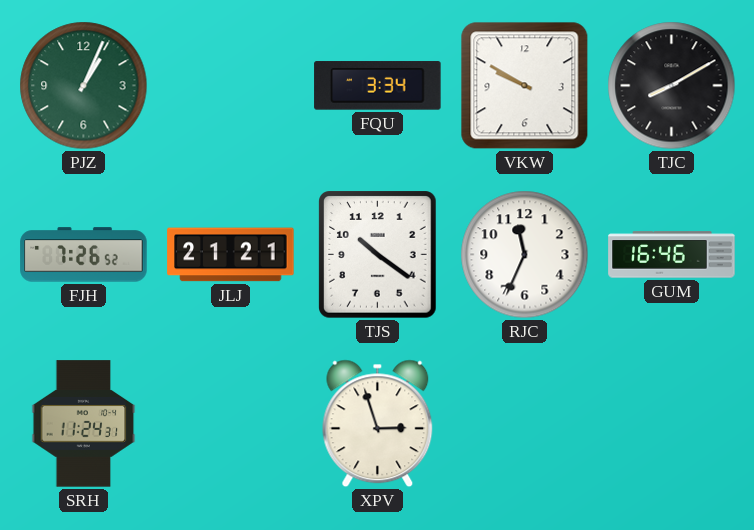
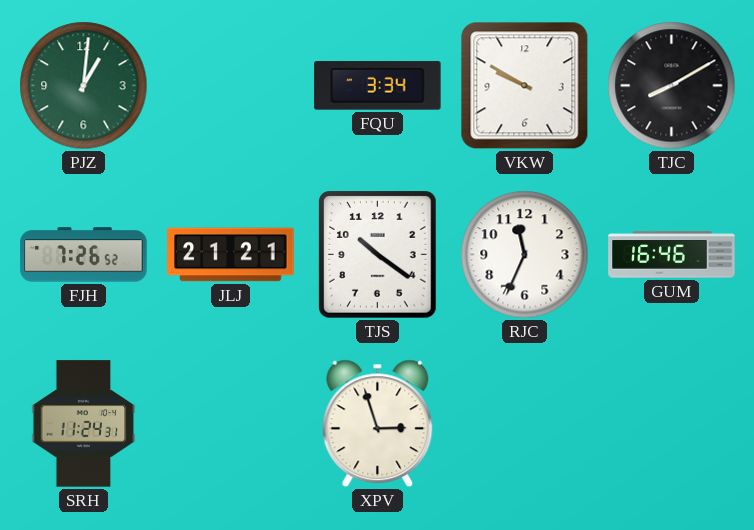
PJZ: 1:04 -> 1:01 (84, 86)
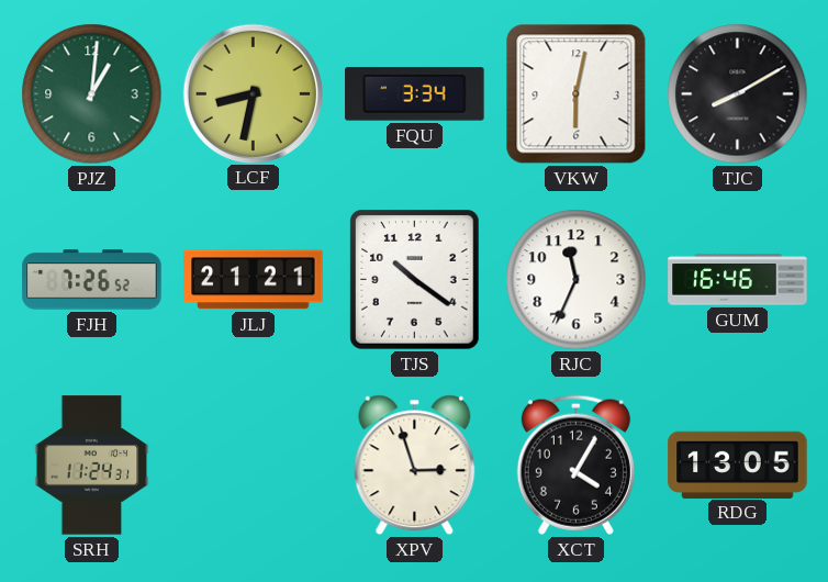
LCF: none -> 8:32 (253, 93)
VKW: 9:50 -> 6:02 (577, 94)
XCT: none -> 4:05 (575, 465)
RDG: none -> 13:05 (738, 465)
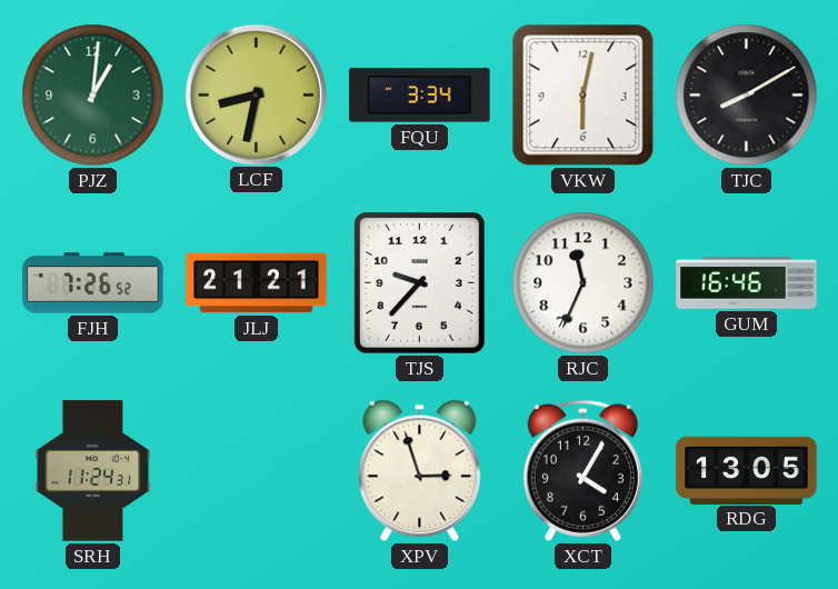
TJS: 10:21 -> 9:37 (420, 283)
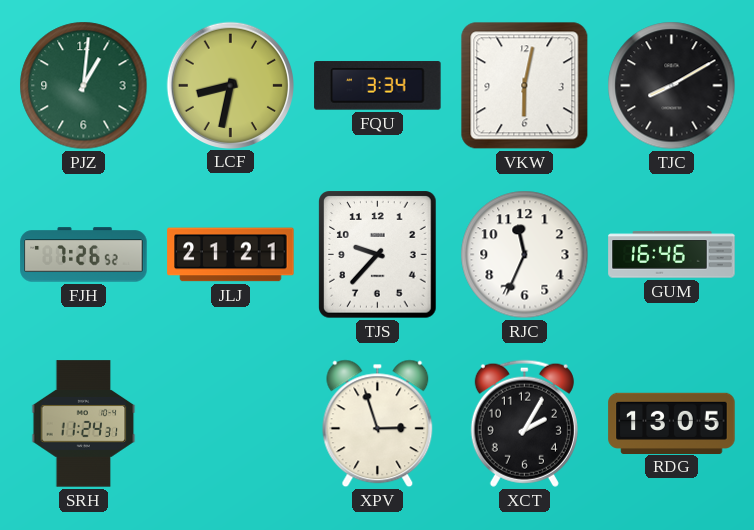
XCT: 4:05 -> 2:05 (524, 423)
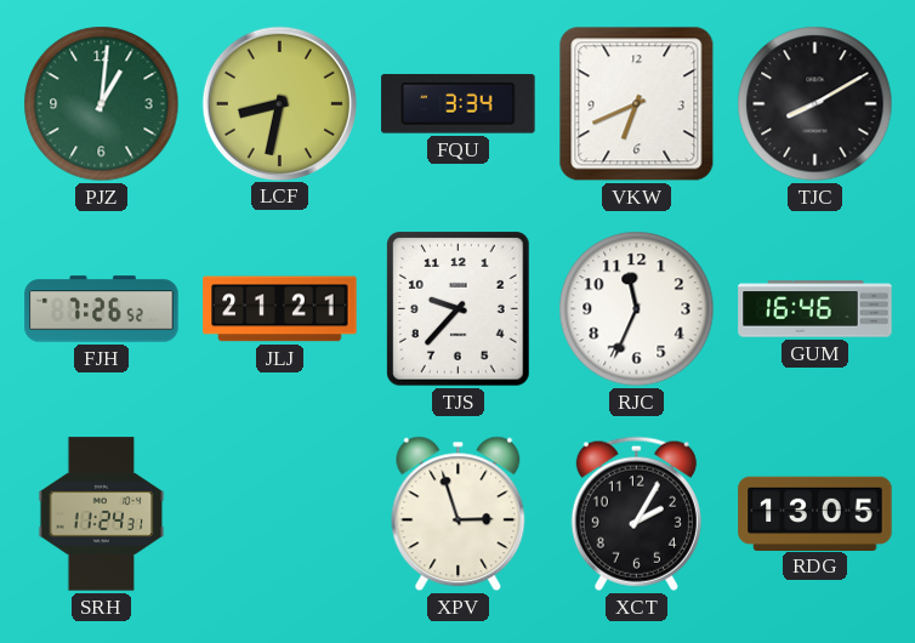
VKW: 6:02 -> 6:41 (637, 104)
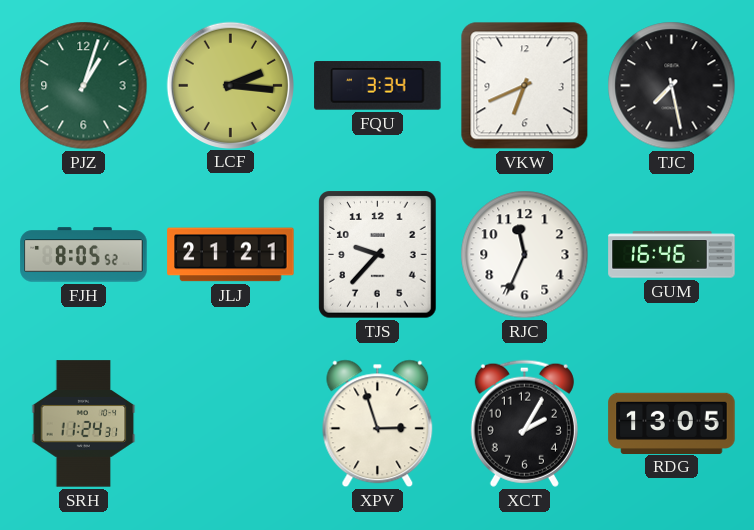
PJZ: 1:01 -> 1:03 (84, 86)
LCF: 8:32 -> 2:16 (230, 85)
TJC: 8:10 -> 7:28 (672, 86)
FJH: 7:26 -> 8:05 (84, 255)
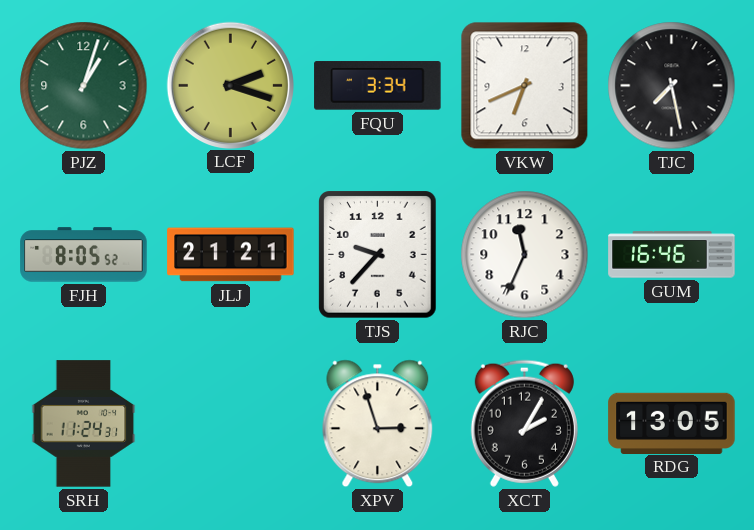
LCF: 2:16 -> 2:18 (230, 85)
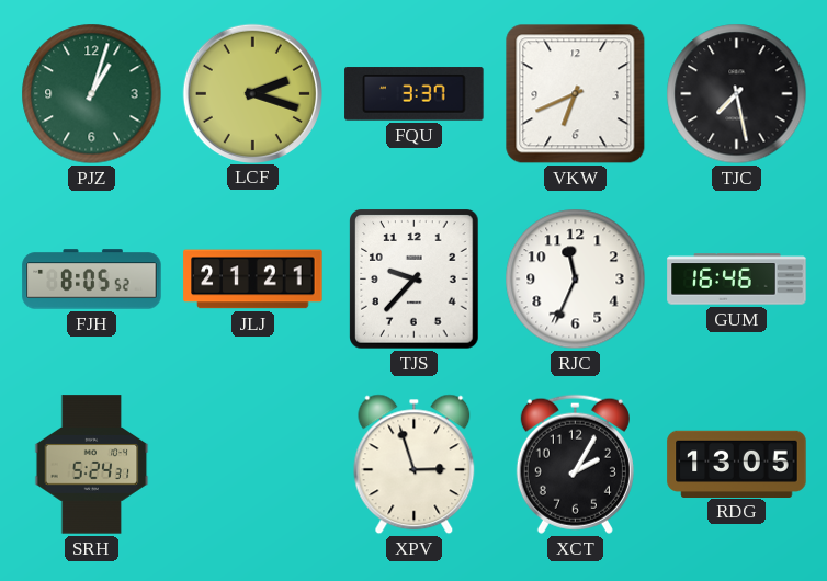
FQU: 3:34 -> 3:37 (415, 94)
SRH: 11:24 -> 5:24 (92, 465)
